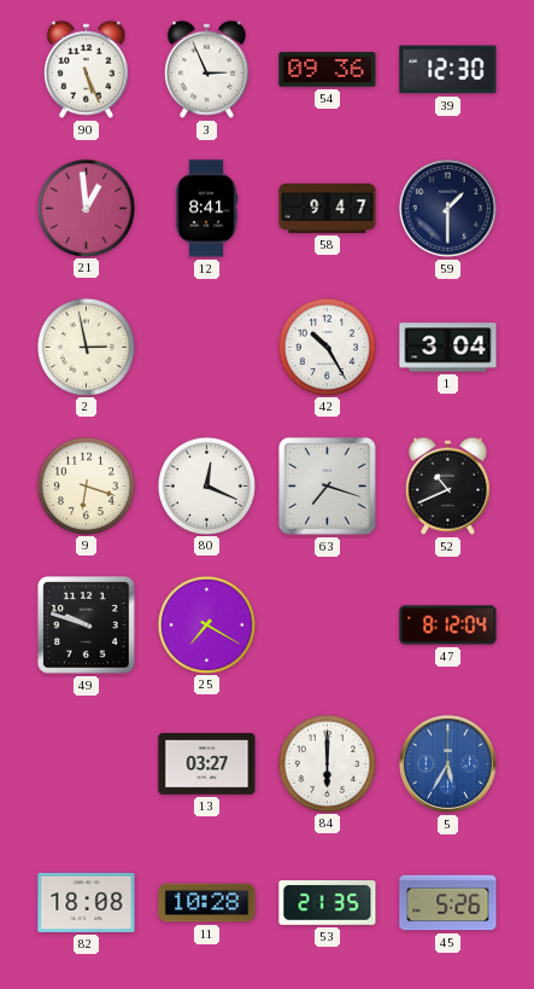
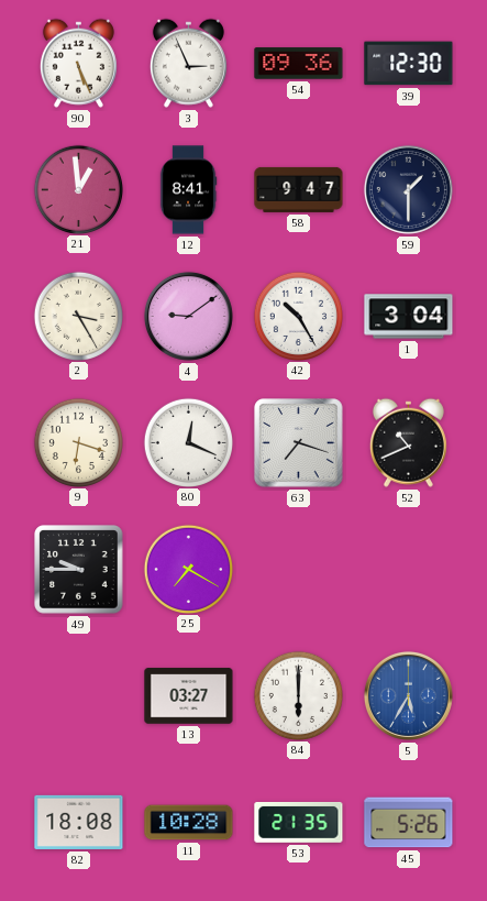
2: 2:58 -> 3:25 (78, 316)
4: none -> 9:09 (188, 316)
49: 9:48 -> 9:45 (79, 570)
47: 8:12 -> none (448, 626)
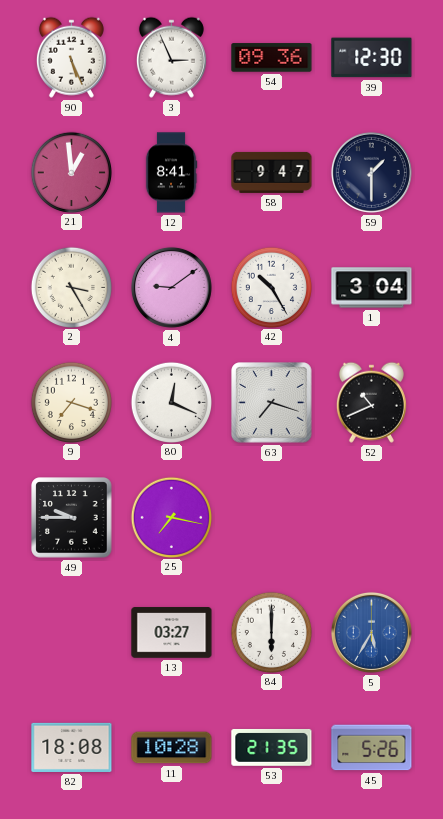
9: 6:18 -> 7:18 (71, 402)
25: 7:20 -> 7:17 (171, 517)
